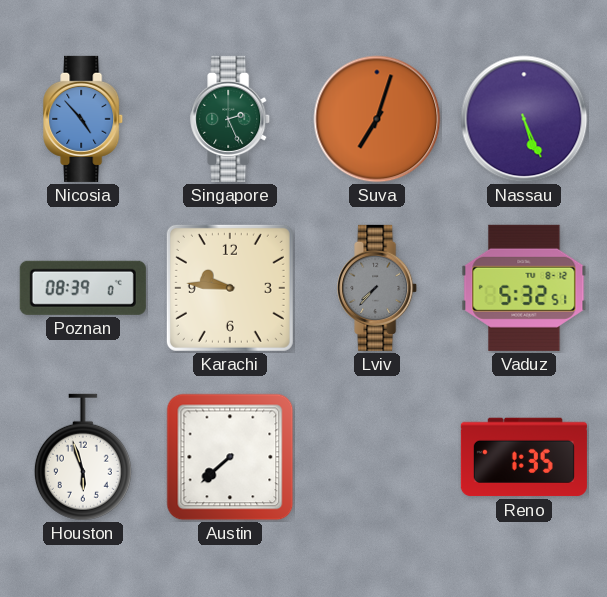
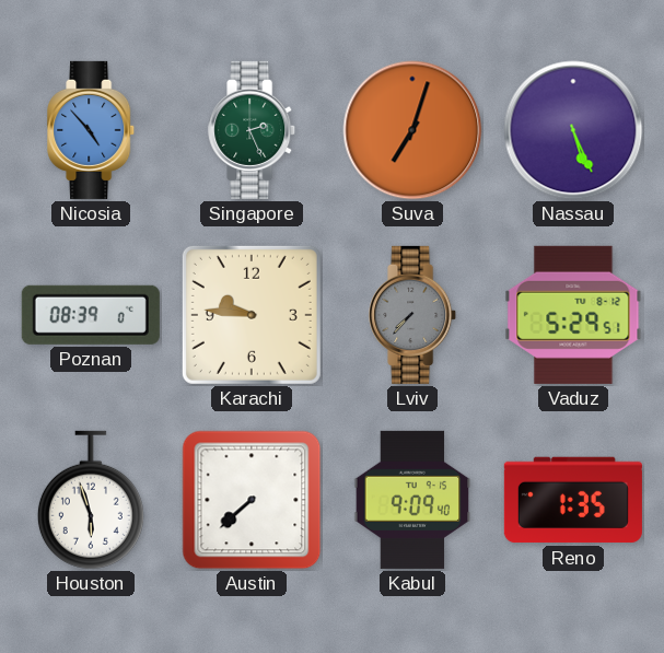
Vaduz: 5:32 -> 5:29 (573, 315)
Kabul: none -> 9:09 (412, 500)
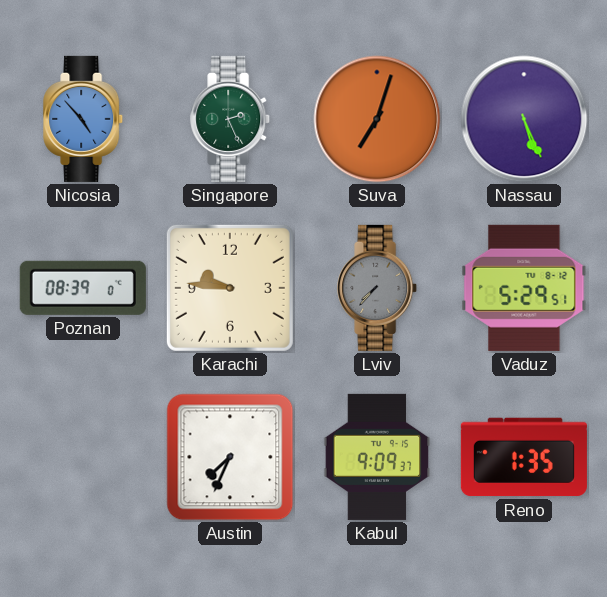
Houston: 5:57 -> none (91, 500)
Austin: 7:38 -> 7:34 (230, 457)
Kabul: 9:09:40 -> 9:09:37 (377, 457)
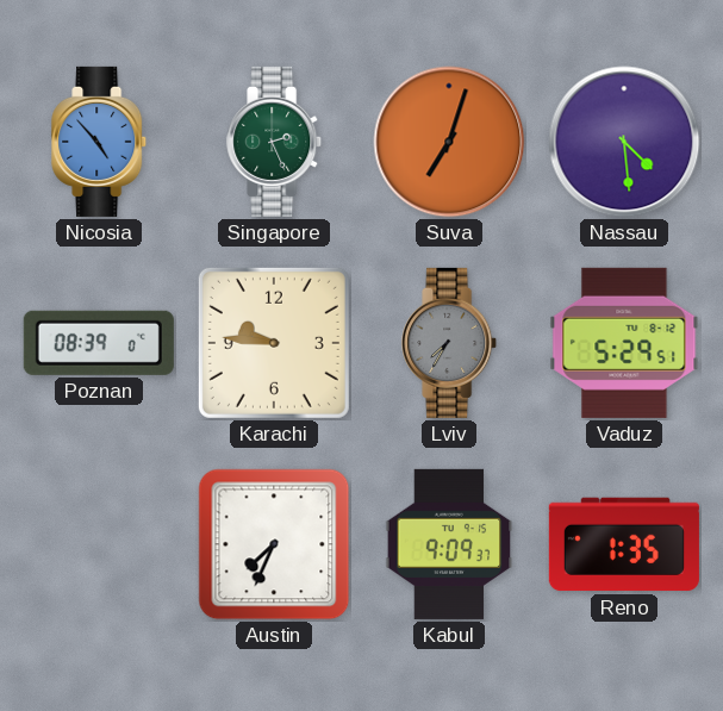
Nassau: 5:26 -> 4:29 (624, 142)
Lviv: 7:37 -> 7:35 (450, 343)
